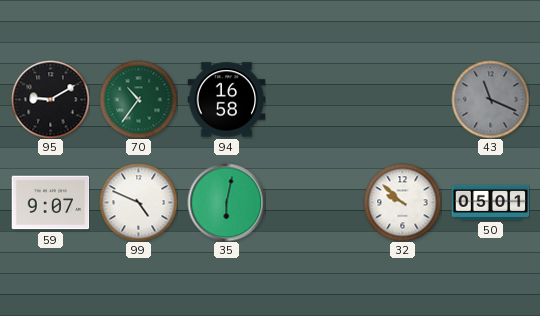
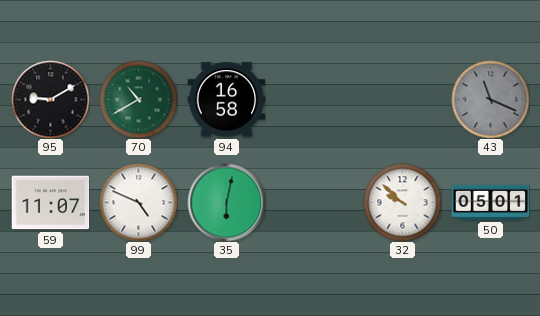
70: 10:36 -> 10:40 (138, 99)
59: 9:07 -> 11:07 (50, 203)
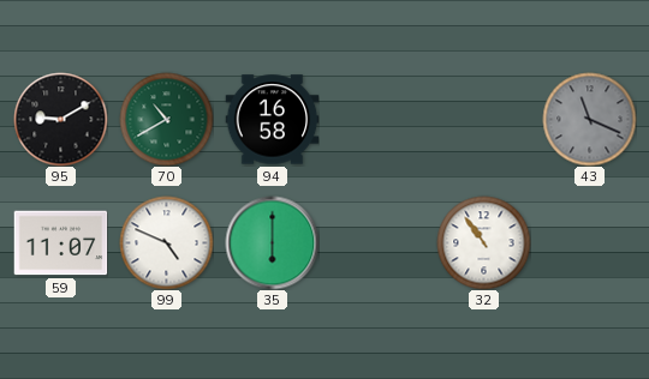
35: 6:02 -> 6:00 (272, 242)
32: 9:52 -> 10:54 (483, 242)
50: 05:01 -> none (490, 202)
